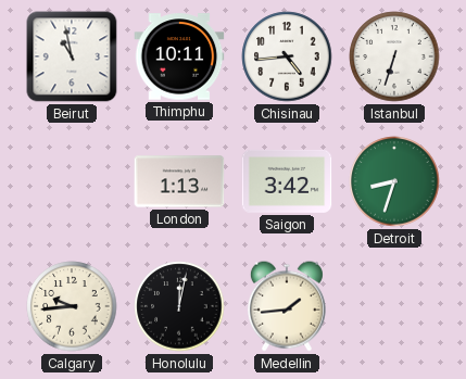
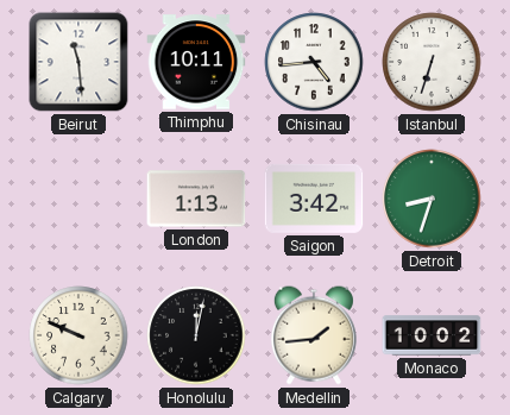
Beirut: 10:58 -> 11:29 (78, 62)
Calgary: 9:44 -> 9:49 (78, 335)
Monaco: none -> 10:02 (432, 335)
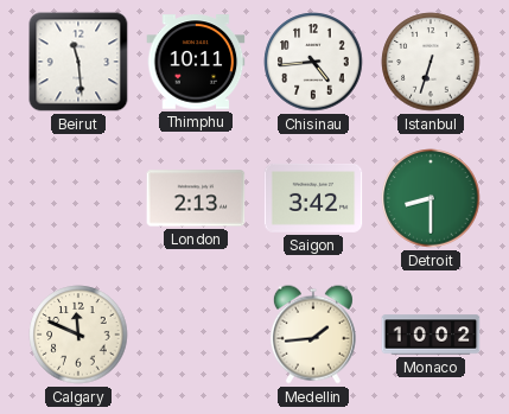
London: 1:13 -> 2:13 (196, 198)
Detroit: 8:33 -> 8:30 (431, 198)
Calgary: 9:49 -> 11:49 (78, 335)
Honolulu: 12:02 -> none (196, 335)
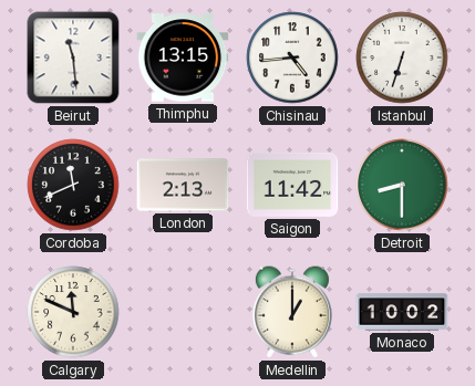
Thimphu: 10:11 -> 13:15 (183, 58)
Cordoba: none -> 11:41 (73, 185)
Saigon: 3:42 -> 11:42 (292, 185)
Medellin: 1:44 -> 1:00 (292, 312)
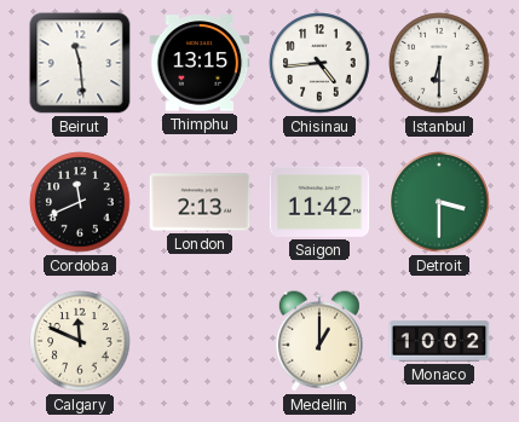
Istanbul: 6:33 -> 6:30 (439, 63)
Detroit: 8:30 -> 3:30 (439, 202)
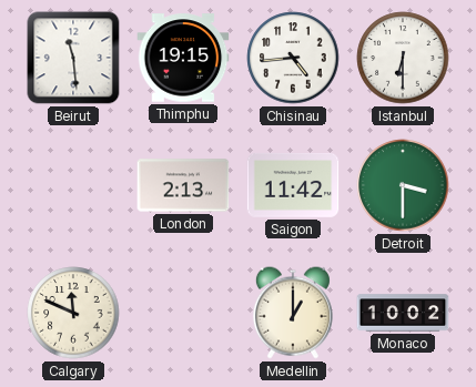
Thimphu: 13:15 -> 19:15 (183, 58)
Cordoba: 11:41 -> none (80, 202)
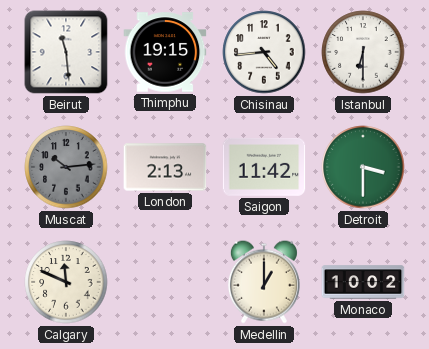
Muscat: none -> 10:14 (66, 167)
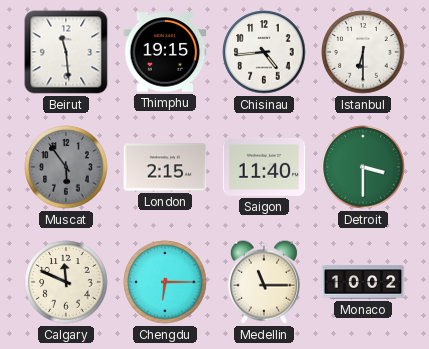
Muscat: 10:14 -> 5:54 (66, 167)
London: 2:13 -> 2:15 (165, 167)
Saigon: 11:42 -> 11:40 (264, 167)
Chengdu: none -> 6:15 (165, 282)
Medellin: 1:00 -> 11:15 (264, 282)
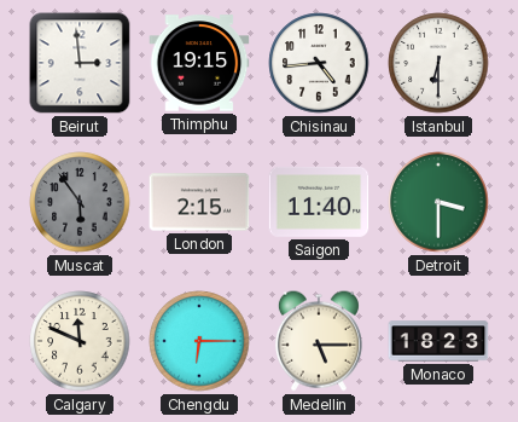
Beirut: 11:29 -> 2:59 (80, 63)
Medellin: 11:15 -> 5:15 (319, 341)
Monaco: 10:02 -> 18:23 (438, 341)
